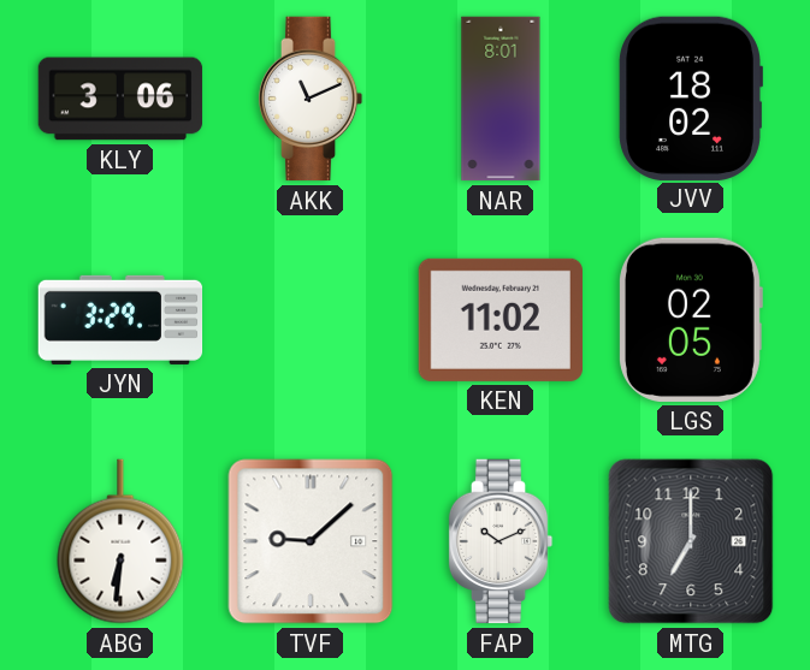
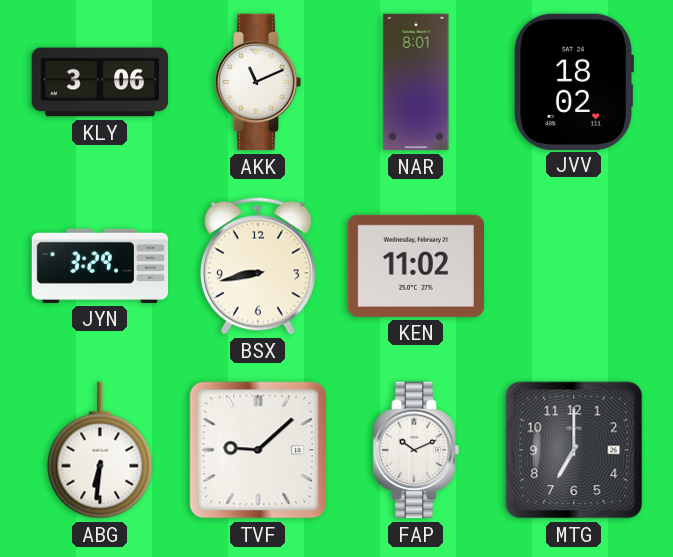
BSX: none -> 8:43 (258, 266)
LGS: 02:05 -> none (691, 320)
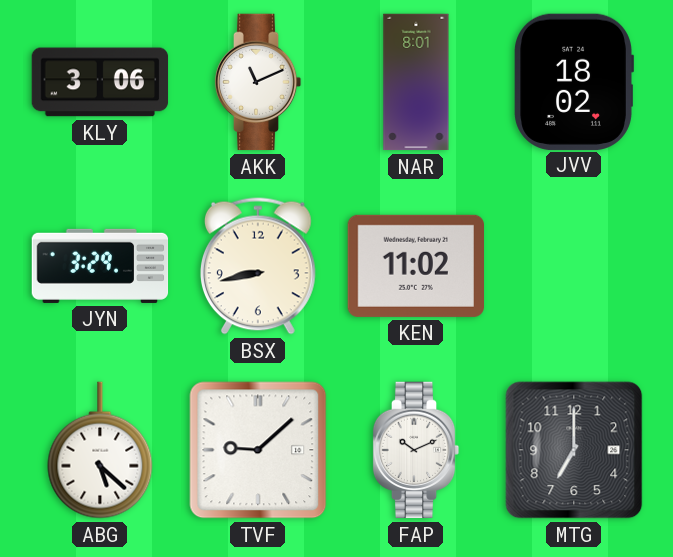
ABG: 6:31 -> 5:22 (100, 450)
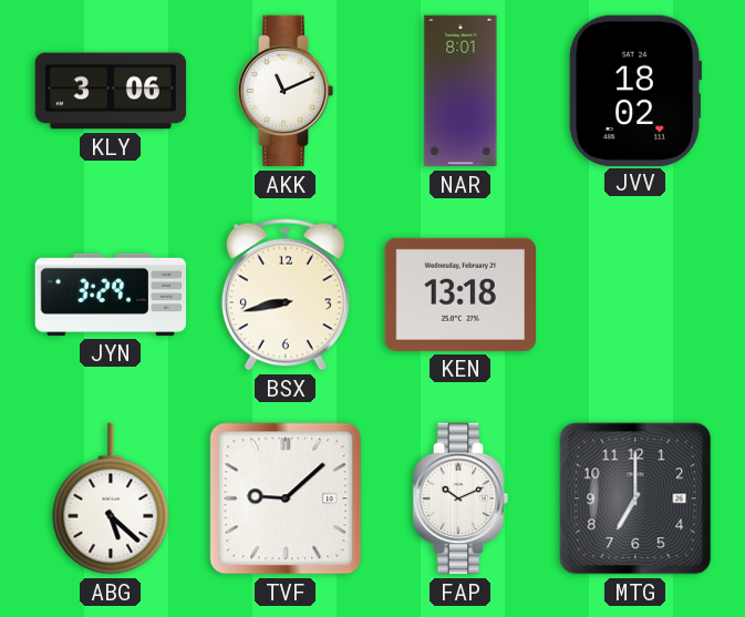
KEN: 11:02 -> 13:18 (459, 295)
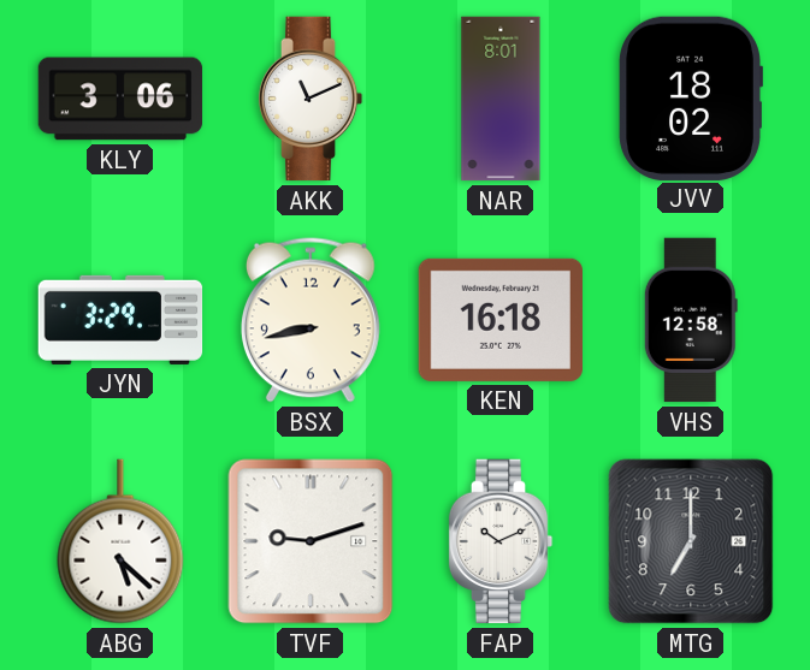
KEN: 13:18 -> 16:18 (499, 320)
VHS: none -> 12:58 (691, 320)
TVF: 9:08 -> 9:12 (311, 541)
